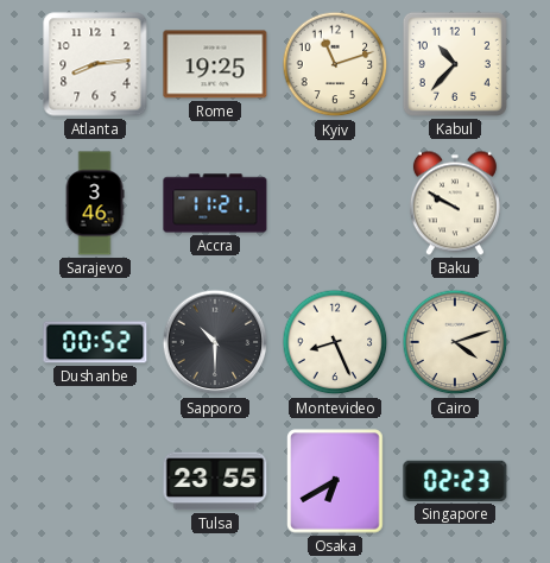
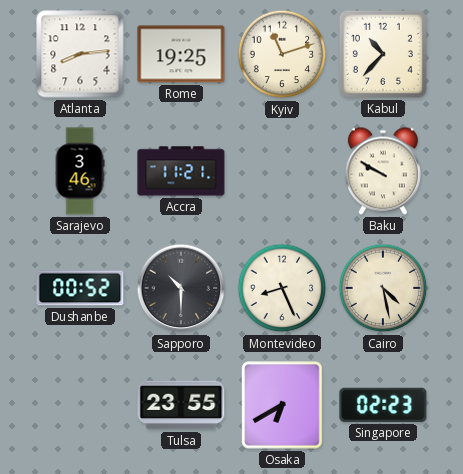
Cairo: 4:12 -> 4:28 (383, 288)
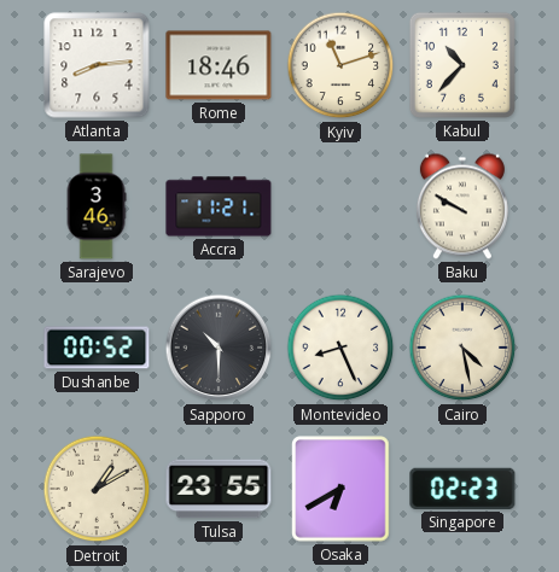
Rome: 19:25 -> 18:46 (219, 65)
Detroit: none -> 1:10 (97, 489)
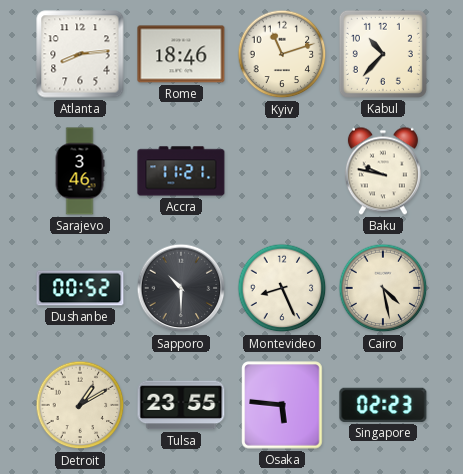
Baku: 9:50 -> 9:47 (383, 171)
Osaka: 6:40 -> 5:46 (282, 405)
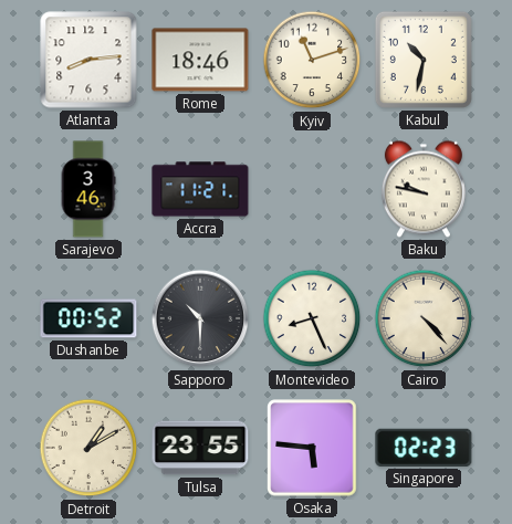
Kabul: 10:37 -> 10:32 (424, 60)
Cairo: 4:28 -> 4:23 (424, 318)
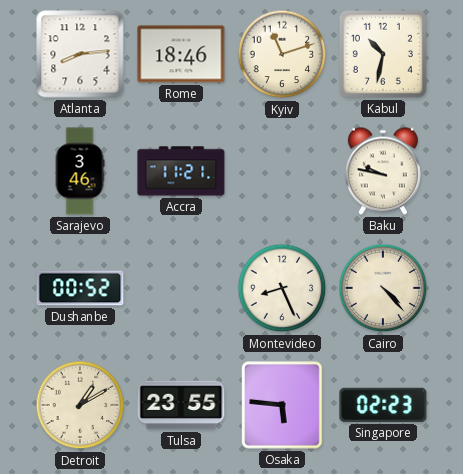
Sapporo: 10:30 -> none (200, 318)
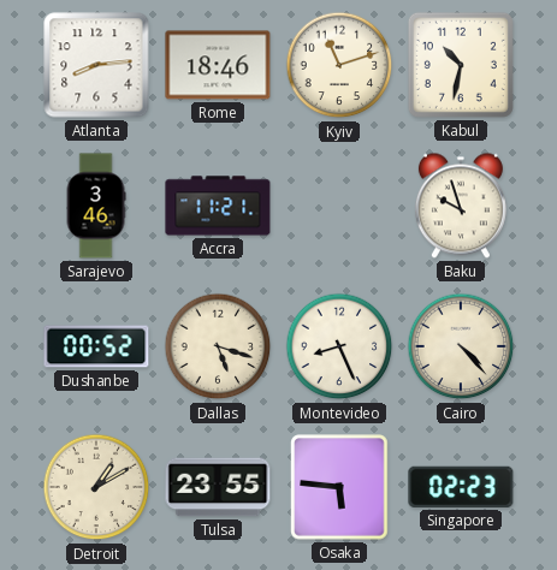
Baku: 9:47 -> 9:57 (461, 206)
Dallas: none -> 5:18 (218, 346)
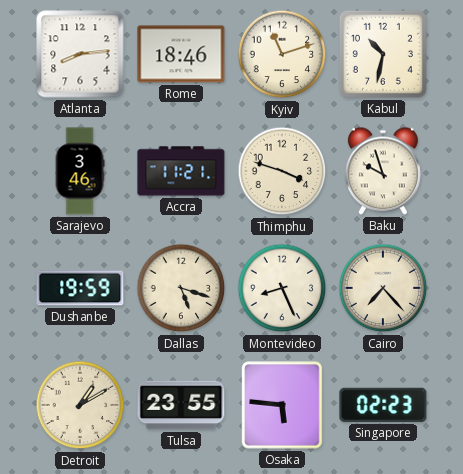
Thimphu: none -> 3:48 (282, 171)
Dushanbe: 00:52 -> 19:59 (80, 288)
Cairo: 4:23 -> 7:23 (383, 288)
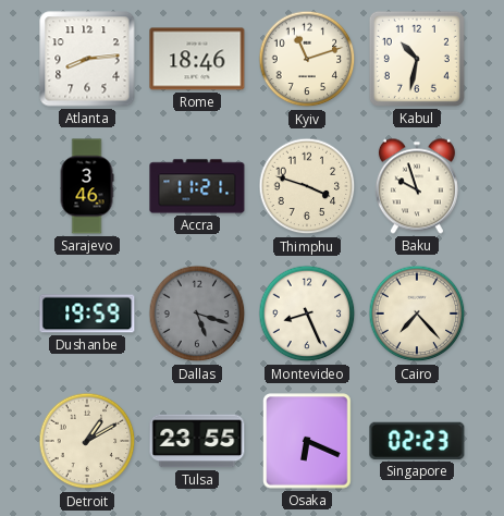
Dallas dial: cream -> grey (197, 314)
Osaka: 5:46 -> 6:19 (307, 441)
